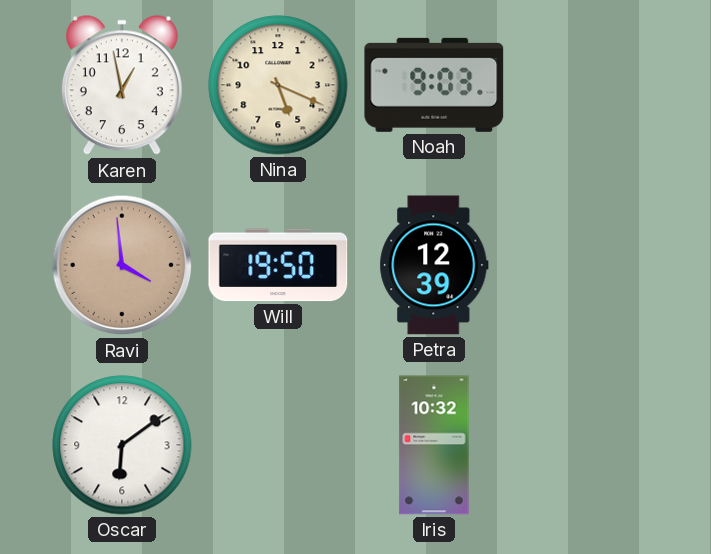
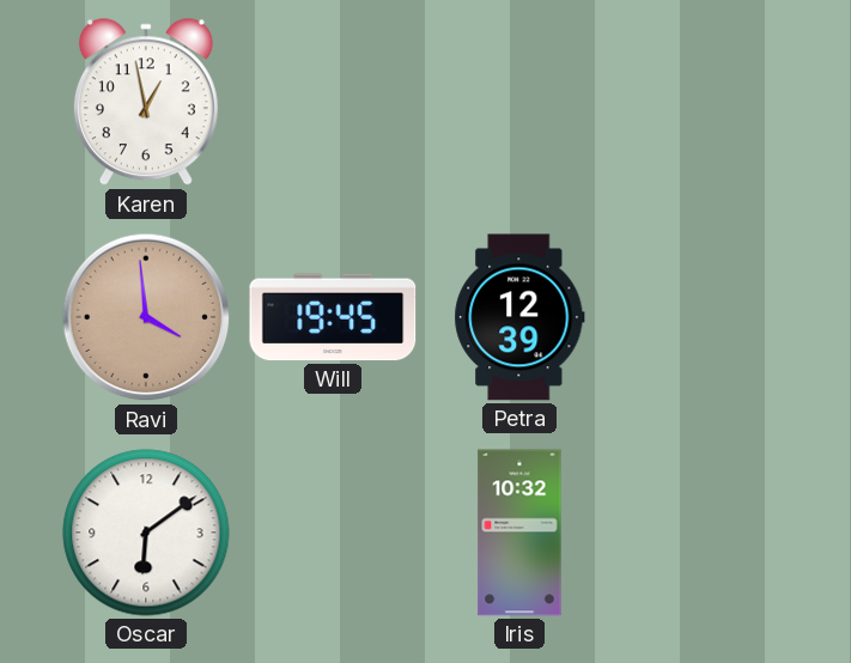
Nina: 5:19 -> none (278, 85)
Noah: 9:03 -> none (434, 85)
Will: 19:50 -> 19:45 (333, 317)
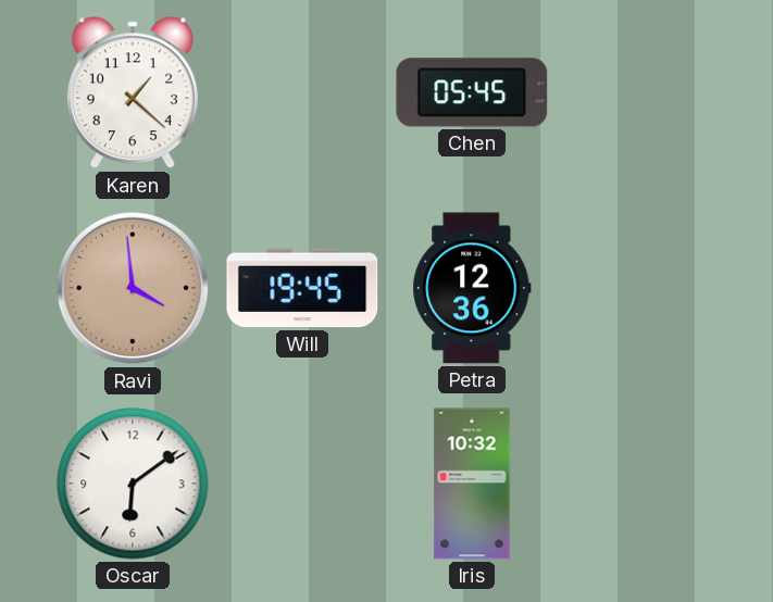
Karen: 12:58 -> 1:22 (133, 93)
Chen: none -> 05:45 (472, 92)
Petra: 12:39 -> 12:36 (472, 288)
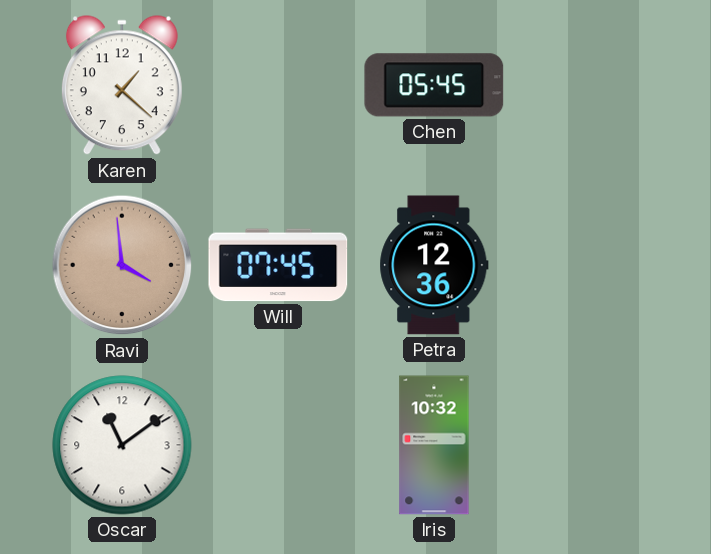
Will: 19:45 -> 07:45 (278, 265)
Oscar: 6:09 -> 11:09 (122, 445)
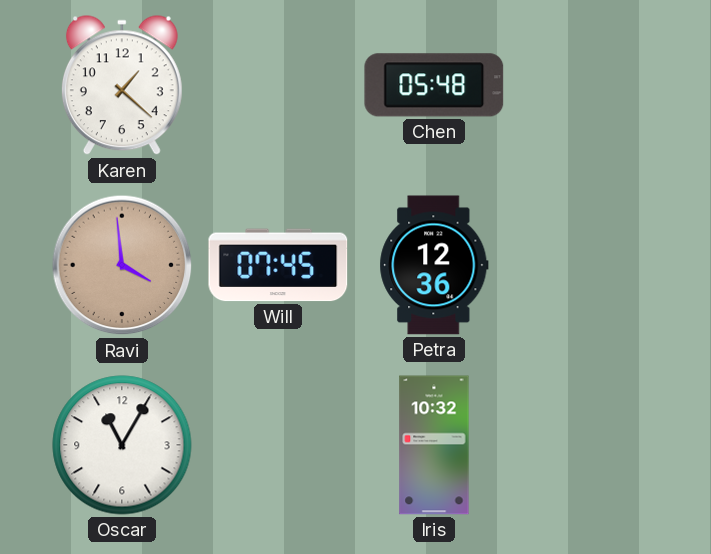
Chen: 05:45 -> 05:48 (434, 85)
Oscar: 11:09 -> 11:05 (122, 445)
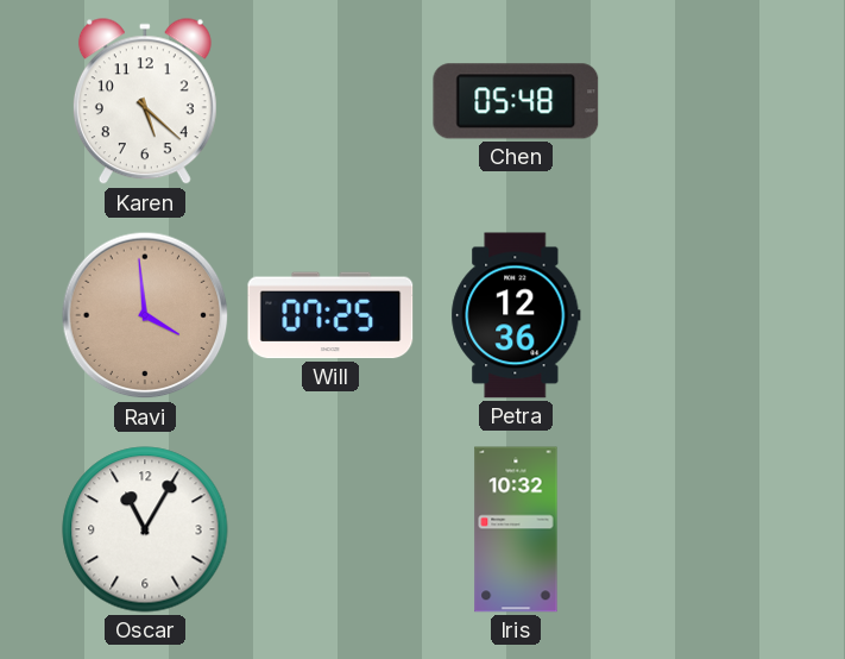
Karen: 1:22 -> 5:22 (145, 102)
Will: 07:45 -> 07:25 (330, 315)
